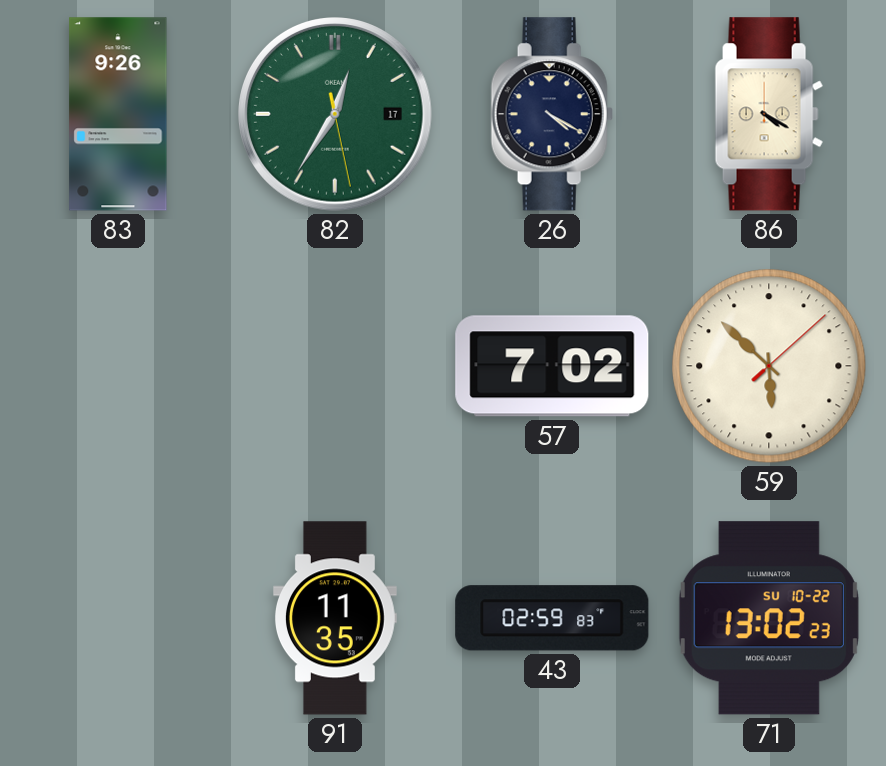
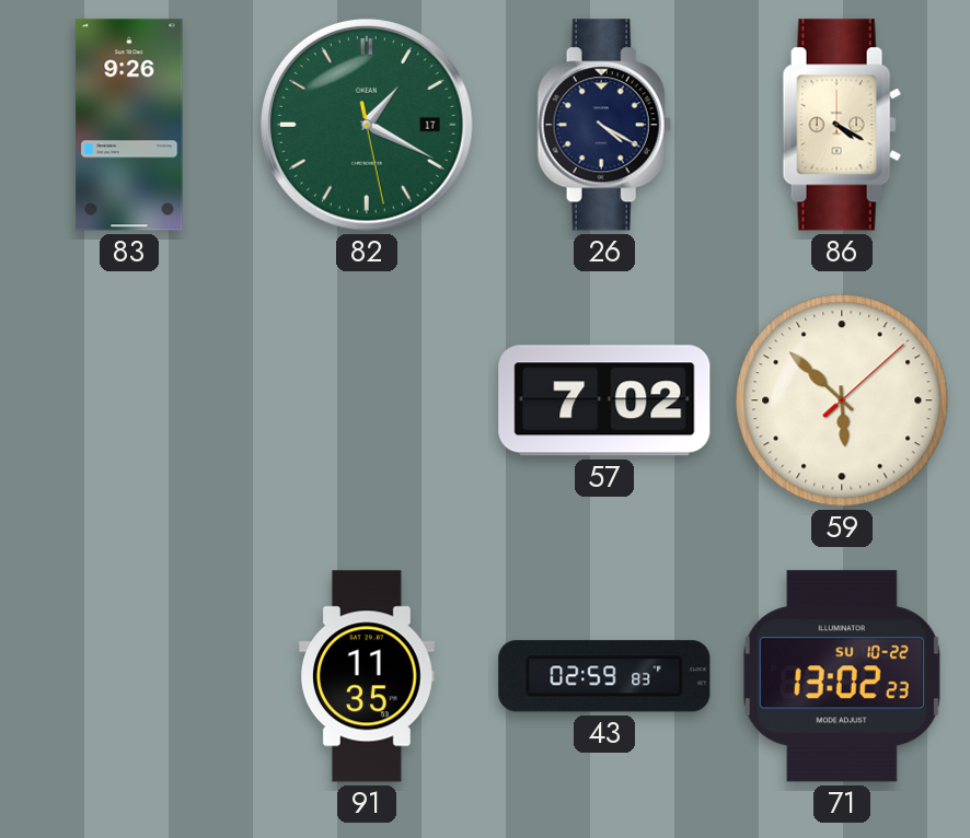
82: 12:35 -> 1:19 (368, 126)
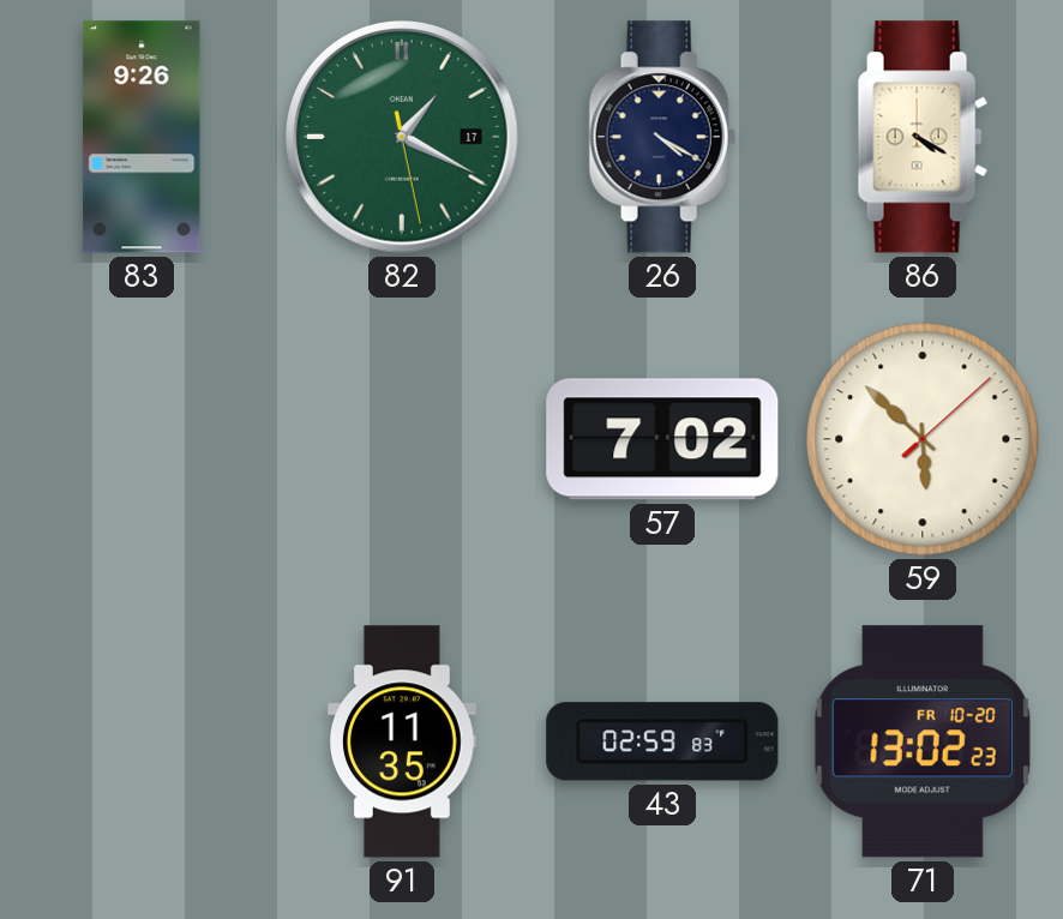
71 date: SU 10-22 -> FR 10-20 (923, 741)
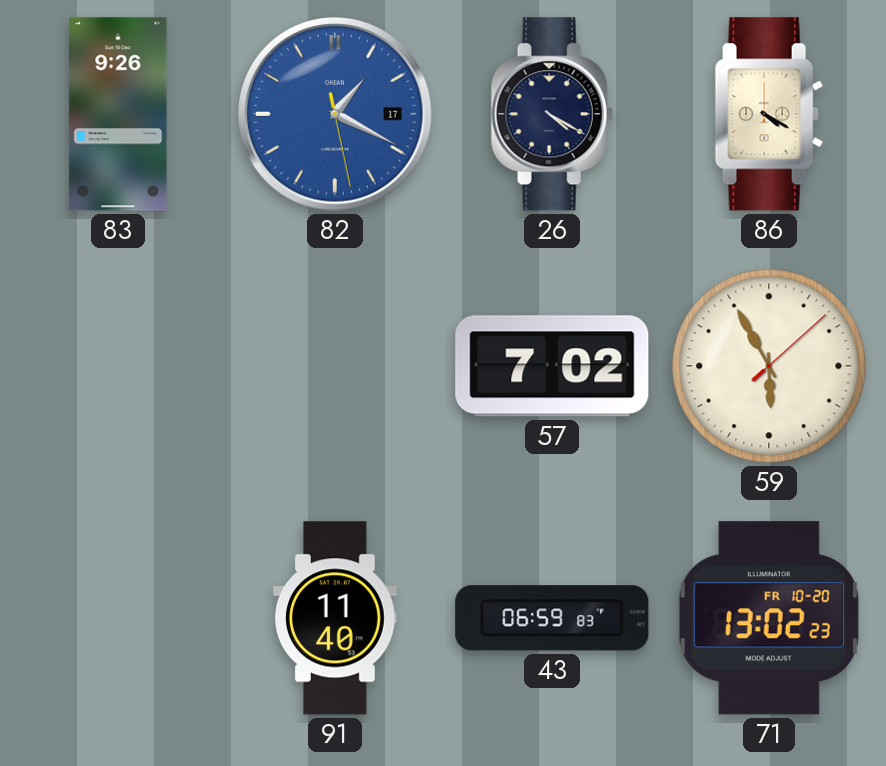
82 dial: green -> blue (336, 115)
59: 5:52 -> 5:55 (769, 366)
91: 11:35 -> 11:40 (336, 618)
43: 02:59 -> 06:59 (552, 618)
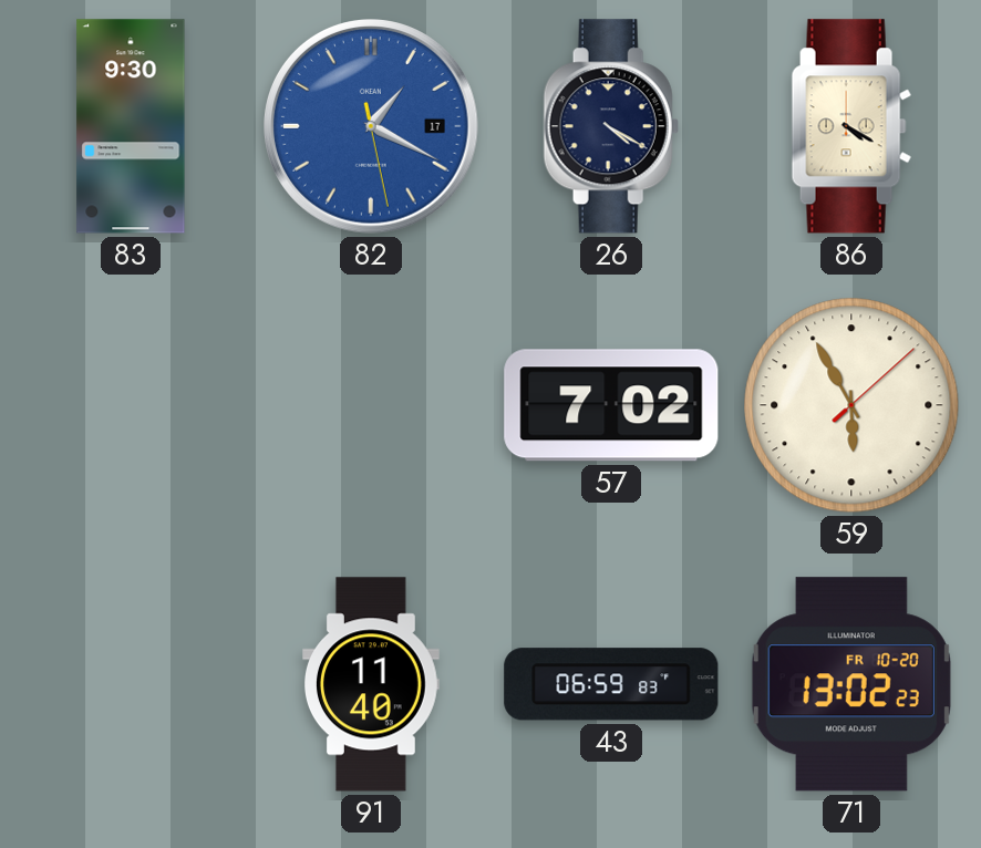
83: 9:26 -> 9:30 (131, 126)
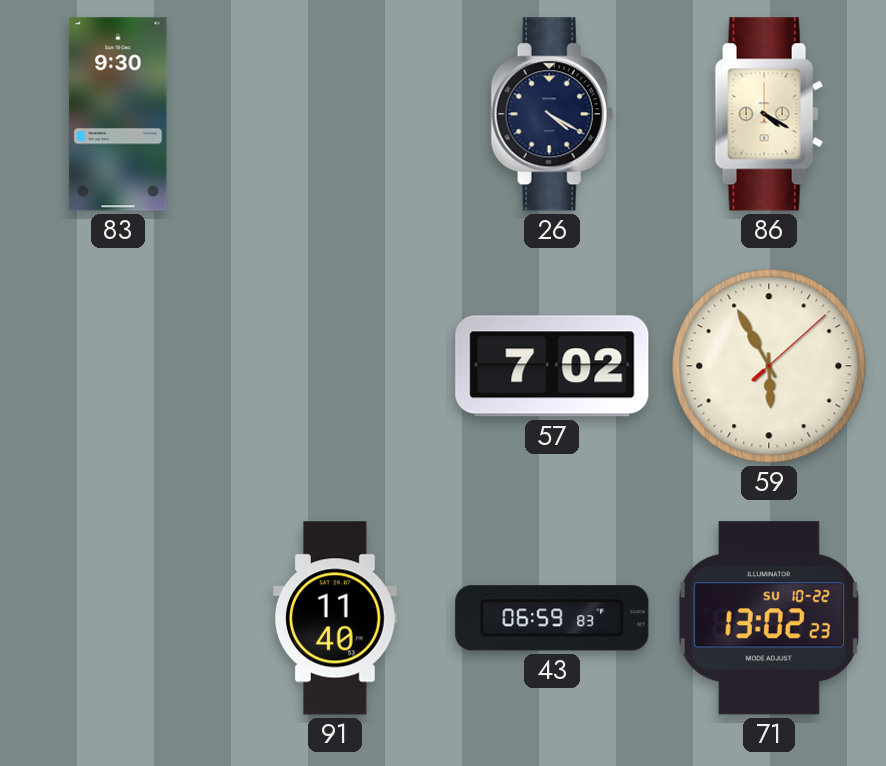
82: 1:19 -> none (372, 127)
71 date: FR 10-20 -> SU 10-22 (769, 618)
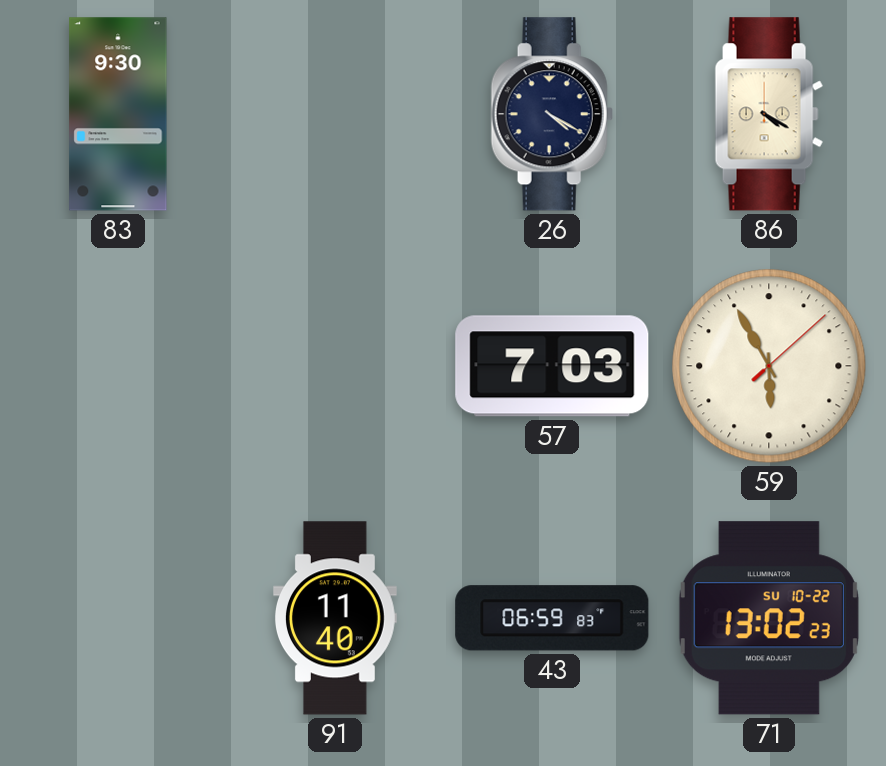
57: 7:02 -> 7:03 (552, 366)
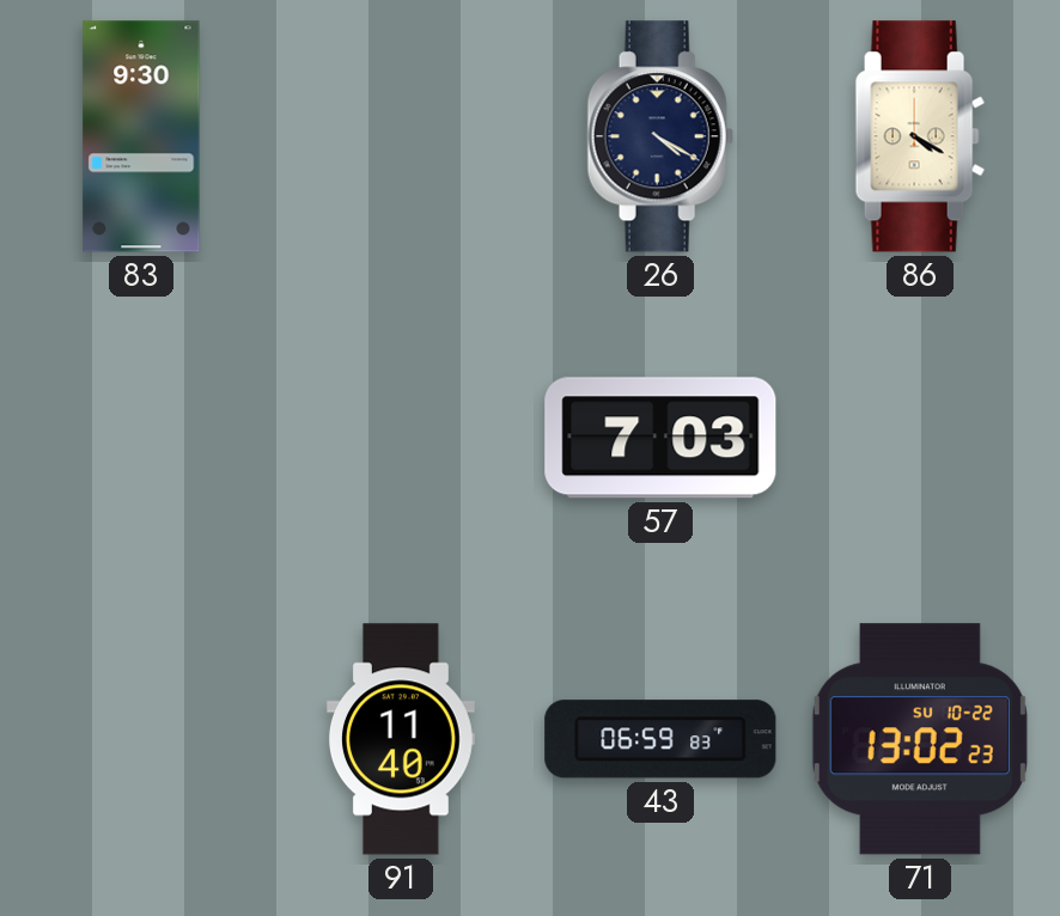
59: 5:55 -> none (769, 366)
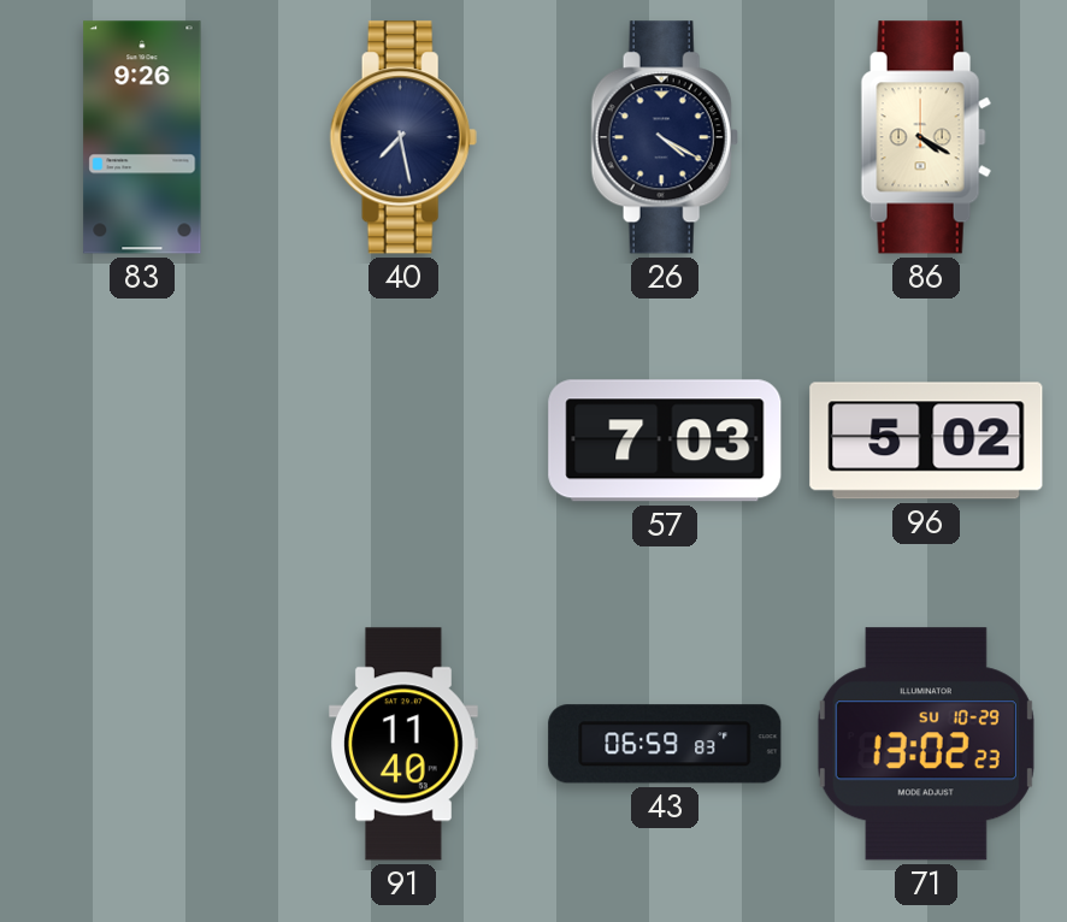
83: 9:30 -> 9:26 (142, 137)
40: none -> 7:28 (403, 137)
96: none -> 5:02 (926, 441)
71 date: SU 10-22 -> SU 10-29 (926, 744)
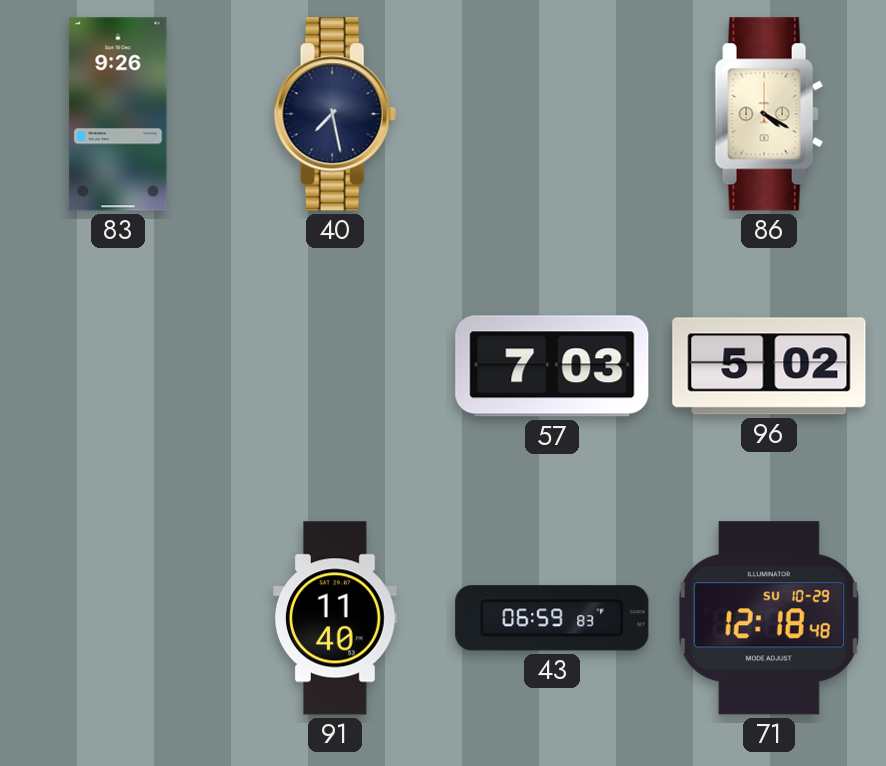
26: 4:20 -> none (665, 137)
71: 13:02 -> 12:18 (769, 618)
